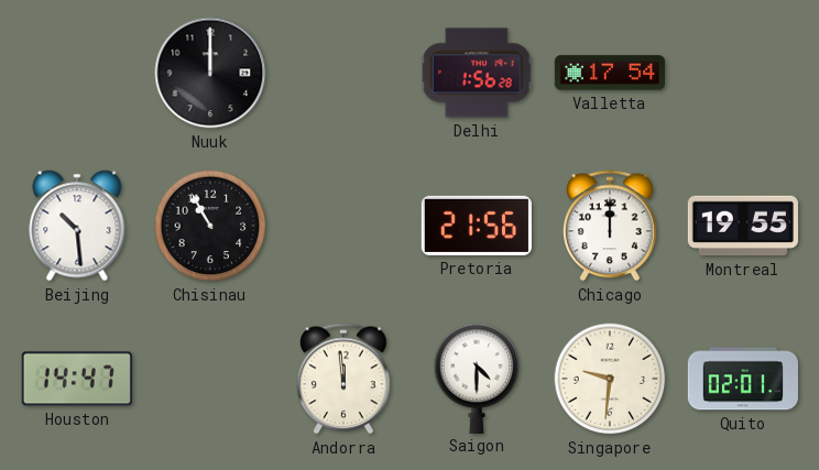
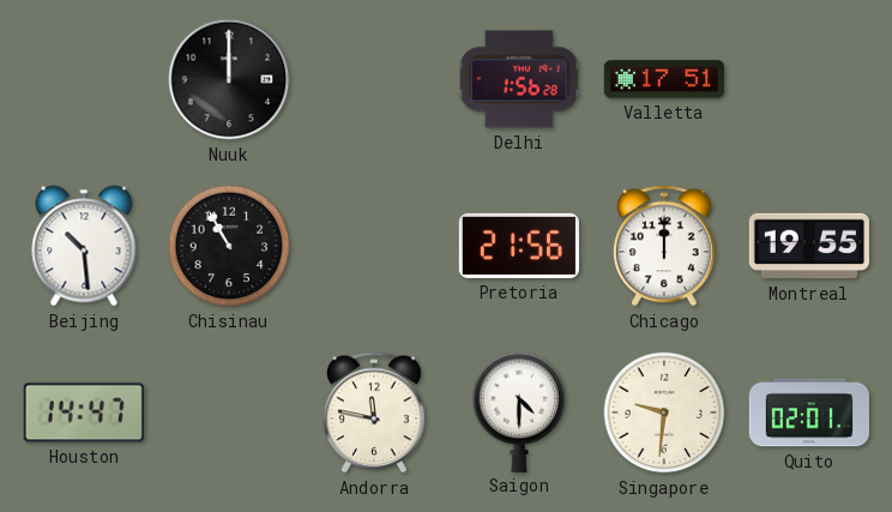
Valletta: 17:54 -> 17:51 (663, 79)
Andorra: 11:59 -> 11:47 (375, 412)
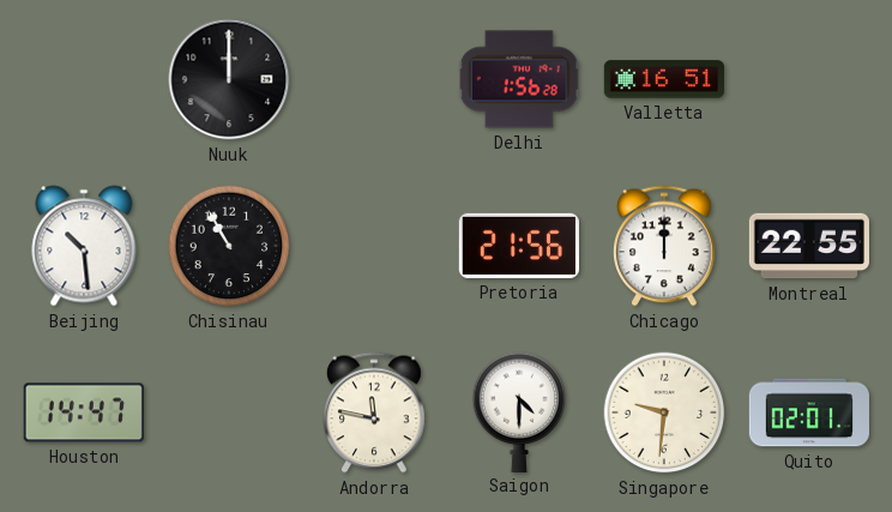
Valletta: 17:51 -> 16:51 (663, 79)
Montreal: 19:55 -> 22:55 (809, 246)
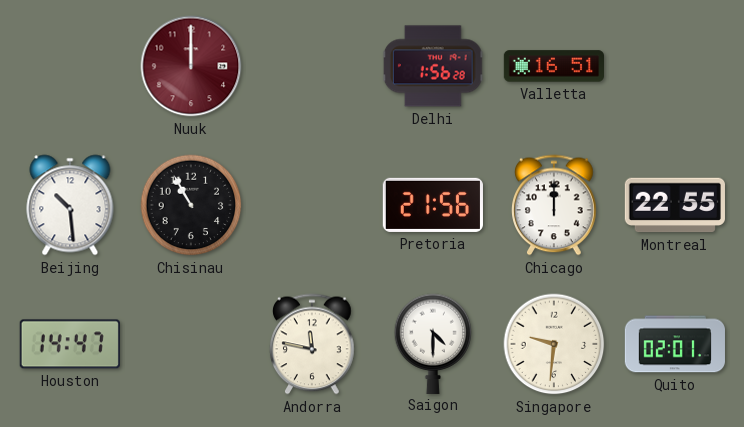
Nuuk dial: black -> burgundy (191, 66)
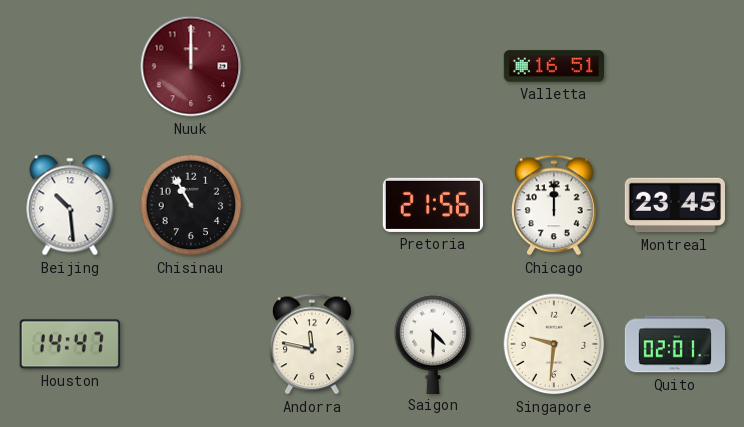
Delhi: 1:56 -> none (433, 66)
Montreal: 22:55 -> 23:45 (675, 205)
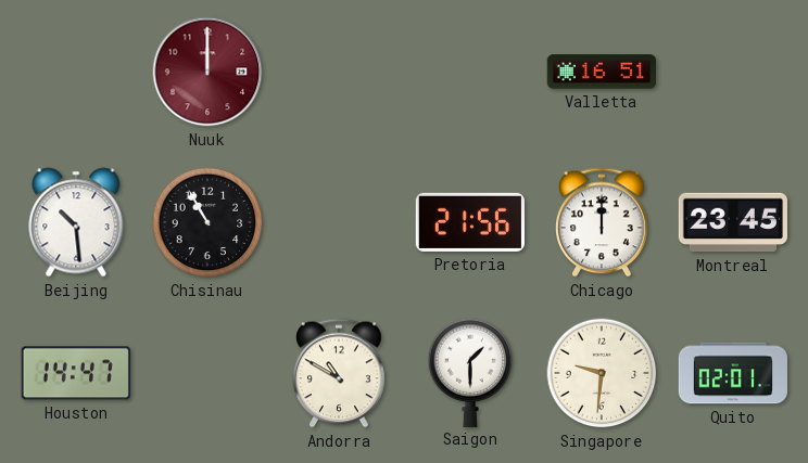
Andorra: 11:47 -> 10:50 (340, 373)
Saigon: 4:30 -> 1:30 (470, 372)
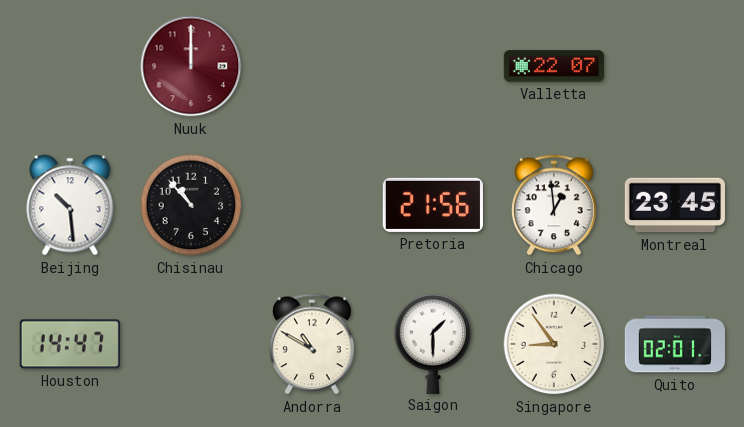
Valletta: 16:51 -> 22:07 (553, 66)
Chisinau: 10:55 -> 10:53 (191, 205)
Chicago: 12:00 -> 12:59 (555, 205)
Singapore: 9:31 -> 8:54 (554, 344)
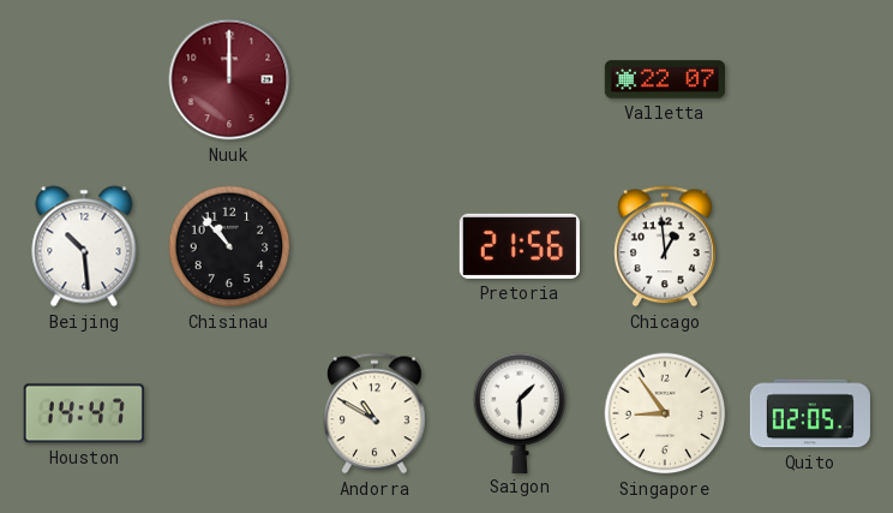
Montreal: 23:45 -> none (675, 205)
Quito: 02:01 -> 02:05 (810, 413)
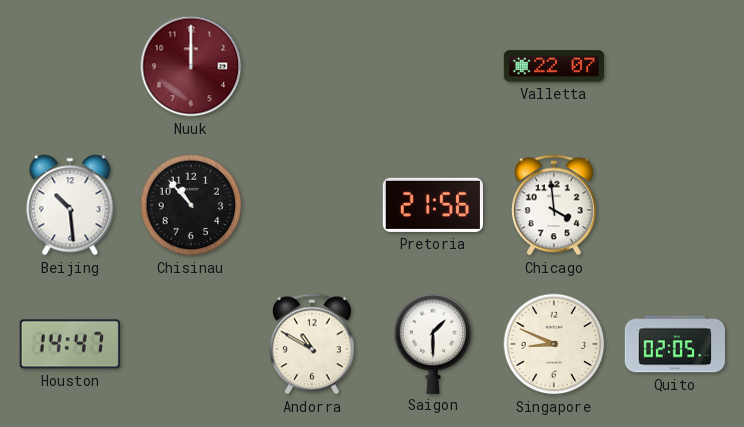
Chicago: 12:59 -> 3:59 (555, 205)
Singapore: 8:54 -> 8:49 (554, 344)
